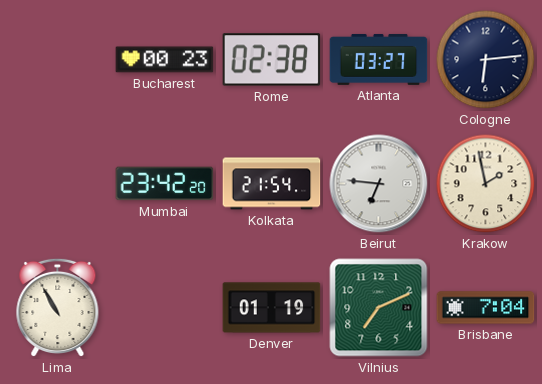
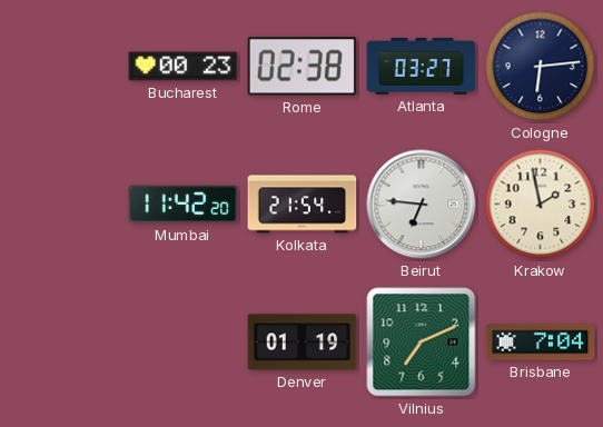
Mumbai: 23:42 -> 11:42 (184, 205)
Lima: 10:55 -> none (58, 308)
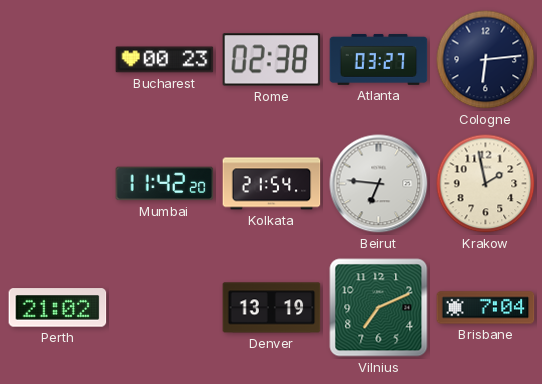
Perth: none -> 21:02 (58, 308)
Denver: 01:19 -> 13:19 (272, 308)
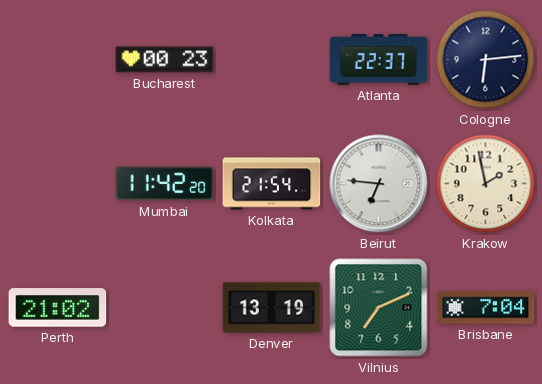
Rome: 02:38 -> none (272, 60)
Atlanta: 03:27 -> 22:37 (379, 59)
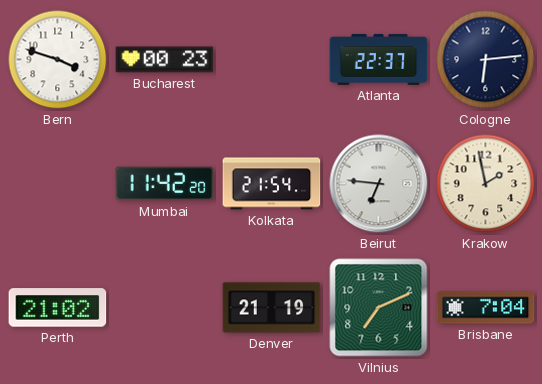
Bern: none -> 3:48 (58, 60)
Denver: 13:19 -> 21:19 (272, 308)
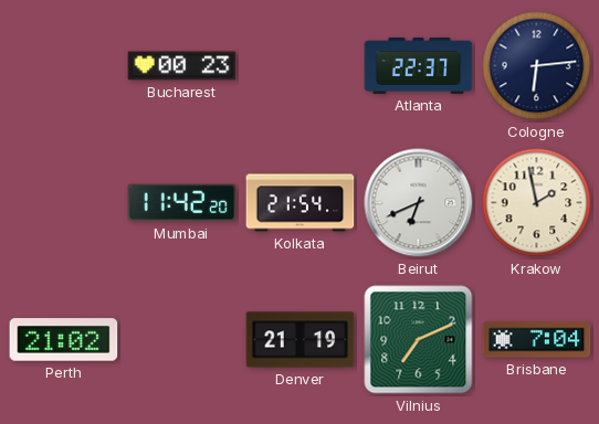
Bern: 3:48 -> none (58, 60)
Beirut: 6:46 -> 6:41 (419, 203)
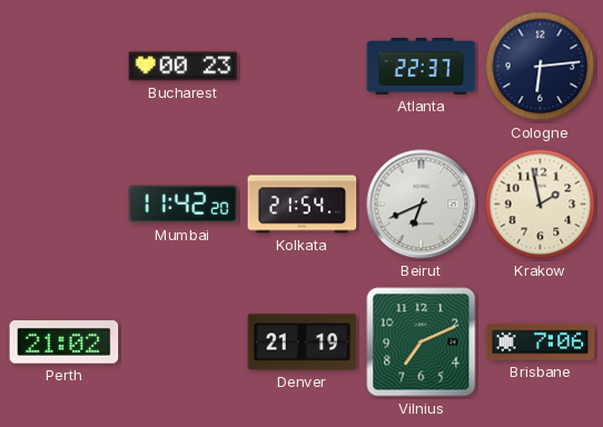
Brisbane: 7:04 -> 7:06 (541, 342)
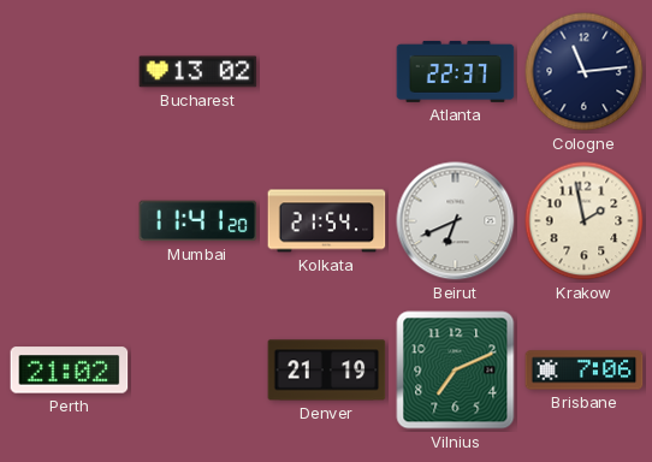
Bucharest: 00:23 -> 13:02 (198, 72)
Cologne: 6:14 -> 11:14 (585, 72)
Mumbai: 11:42 -> 11:41 (198, 221)
